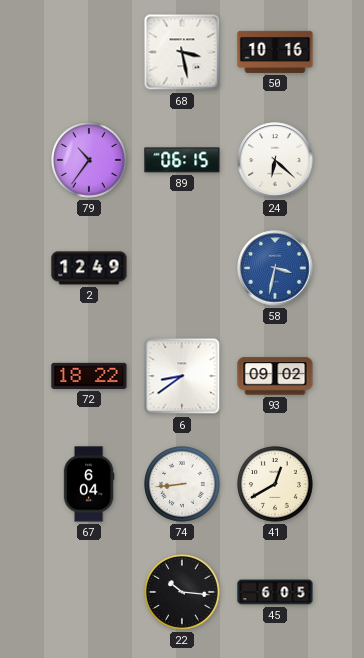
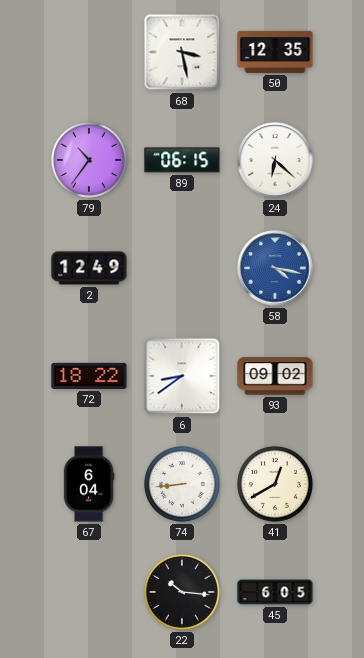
50: 10:16 -> 12:35 (275, 52)
58: 3:32 -> 4:17 (275, 268)
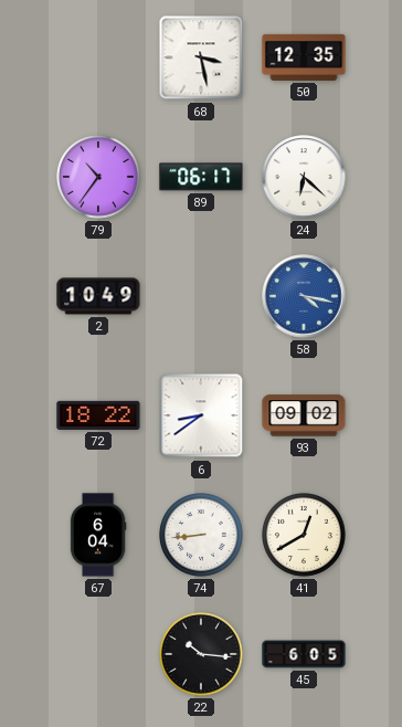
89: 06:15 -> 06:17 (201, 177)
2: 12:49 -> 10:49 (98, 296)
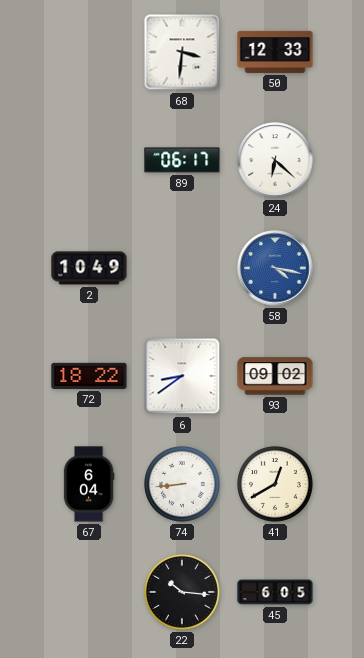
68: 3:28 -> 3:31 (182, 52)
50: 12:35 -> 12:33 (275, 52)
79: 10:36 -> none (99, 178)
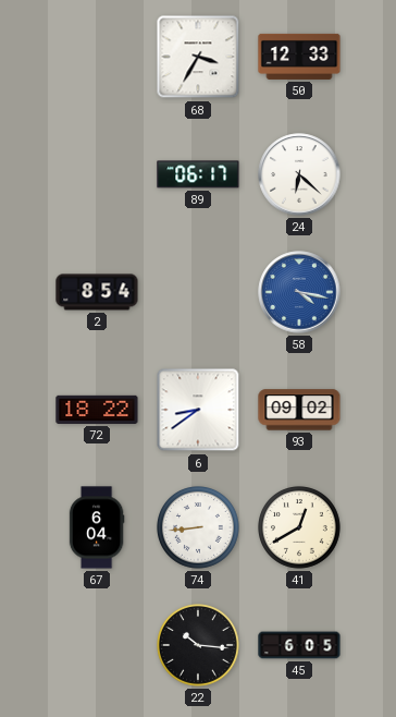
68: 3:31 -> 3:35 (198, 57)
2: 10:49 -> 8:54 (97, 292)
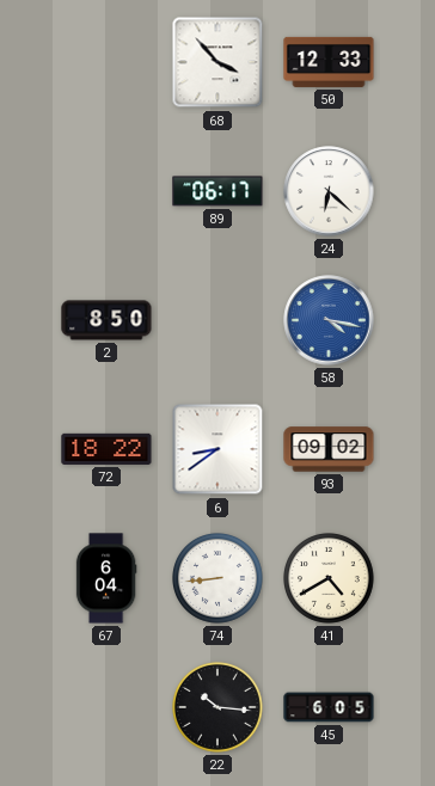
68: 3:35 -> 3:53 (217, 62)
2: 8:54 -> 8:50 (106, 320)
41: 12:40 -> 4:40 (330, 579)
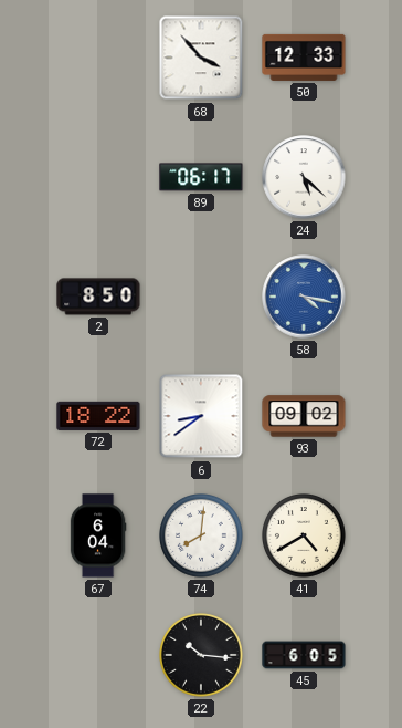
24: 6:22 -> 5:22 (304, 177)
74: 8:44 -> 8:01 (202, 537)
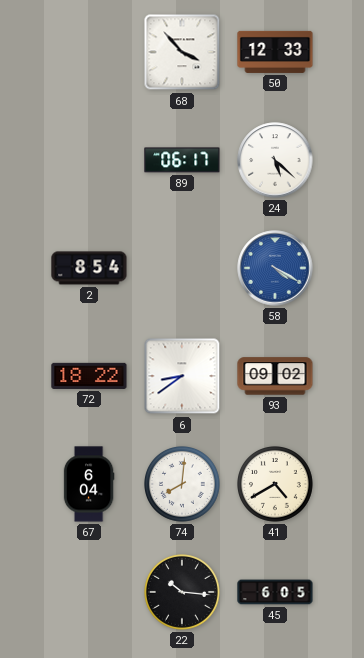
2: 8:50 -> 8:54 (89, 268)
58: 4:17 -> 4:20 (275, 268)
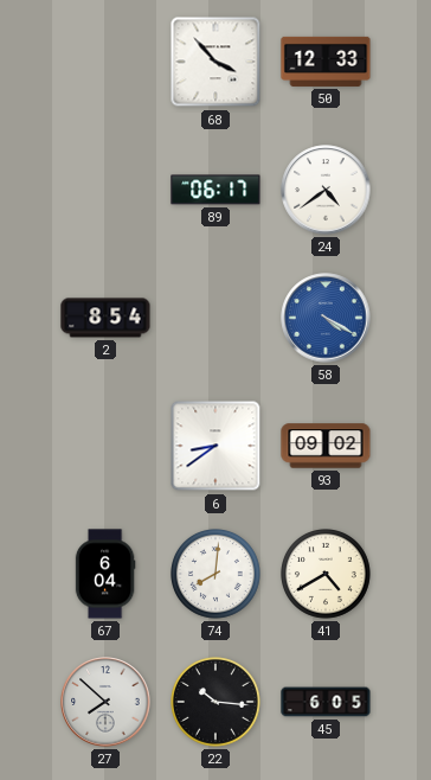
24: 5:22 -> 4:39 (326, 190)
72: 18:22 -> none (89, 376)
27: none -> 7:52 (105, 702)
